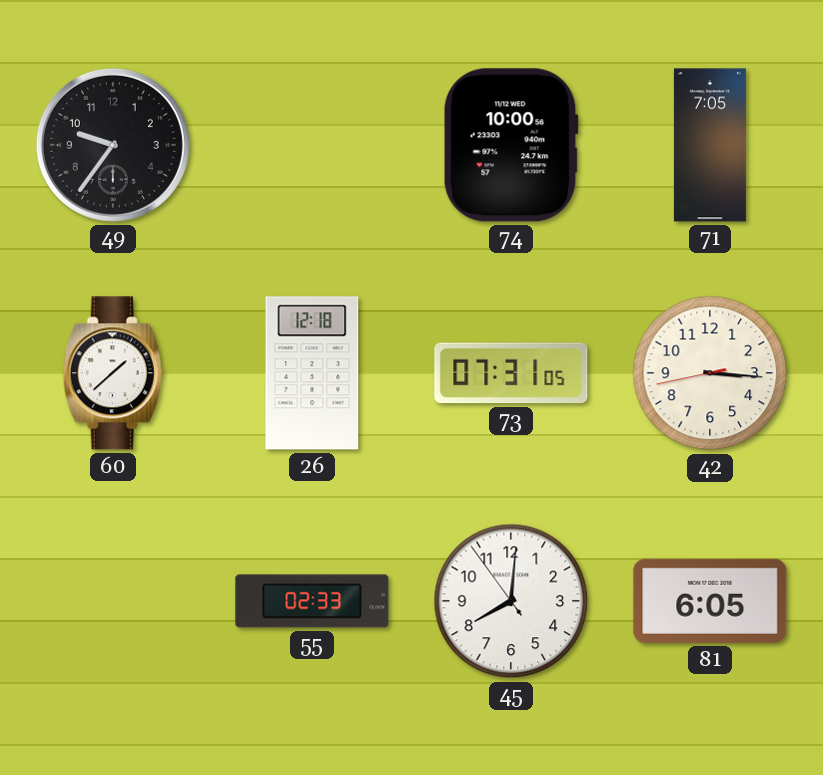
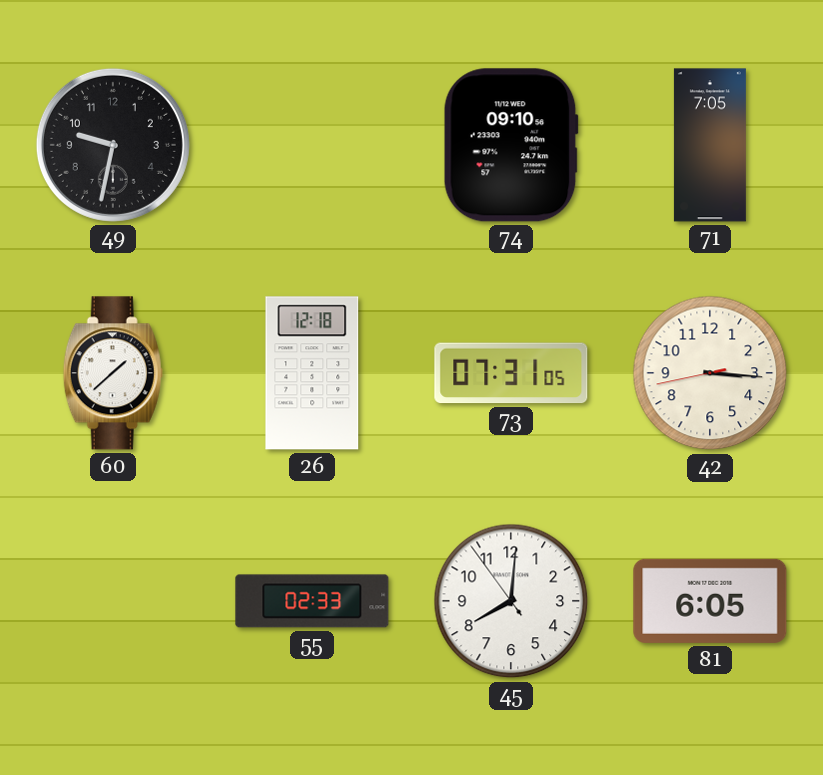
49: 9:36 -> 9:32 (113, 145)
74: 10:00 -> 09:10 (511, 145)
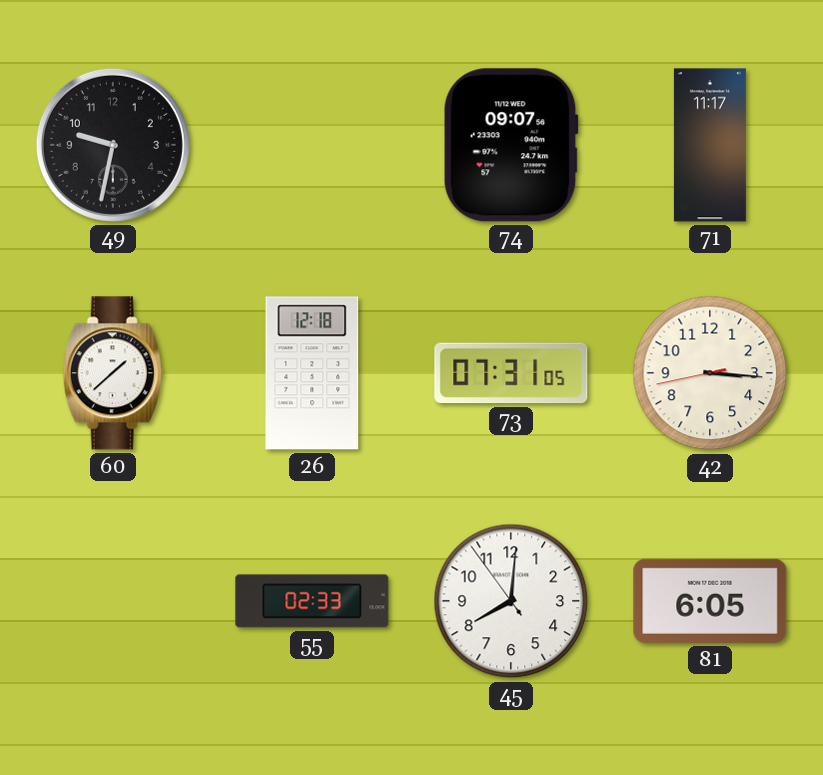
74: 09:10 -> 09:07 (511, 145)
71: 7:05 -> 11:17 (710, 145)
